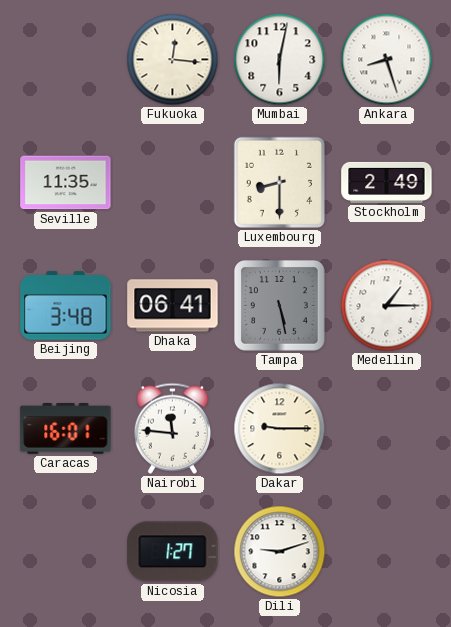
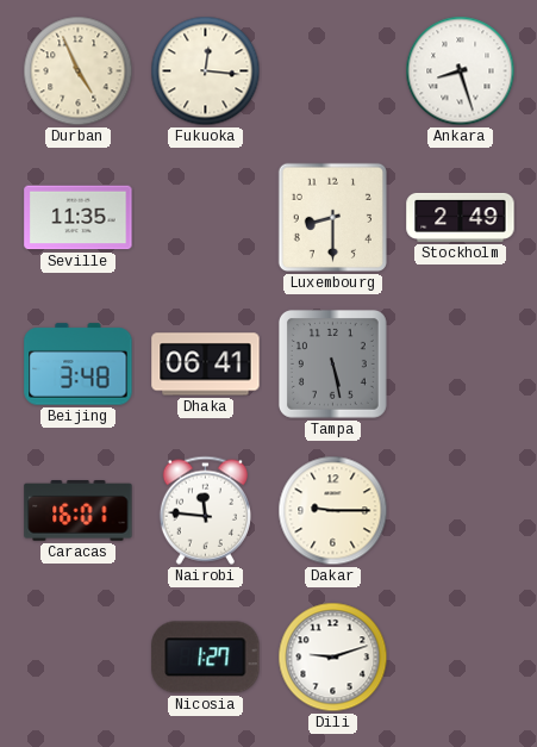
Durban: none -> 4:56 (79, 71)
Mumbai: 6:02 -> none (280, 60)
Medellin: 1:15 -> none (387, 306)
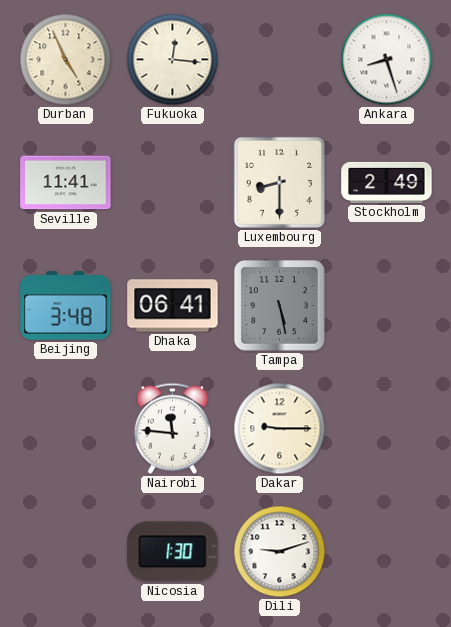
Seville: 11:35 -> 11:41 (66, 183)
Caracas: 16:01 -> none (79, 511)
Nicosia: 1:27 -> 1:30 (173, 552)
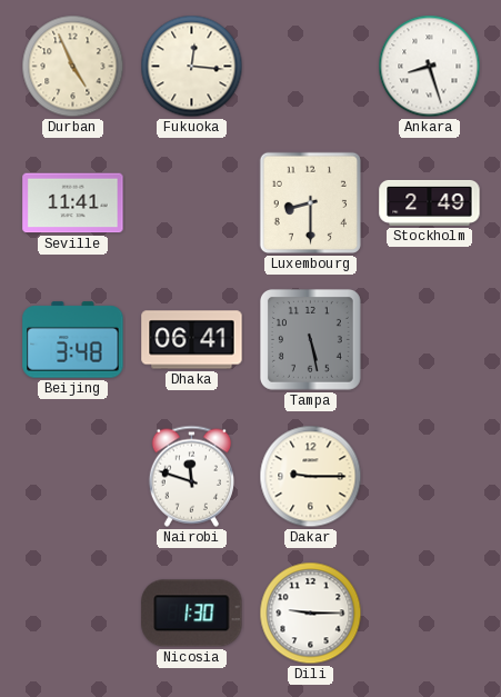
Nairobi: 11:46 -> 11:48 (191, 476)
Dili: 9:12 -> 9:15 (311, 614)
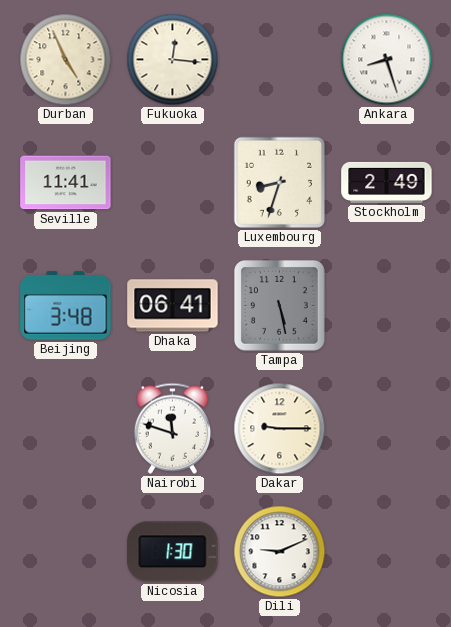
Luxembourg: 8:30 -> 8:33 (279, 182)
Dili: 9:15 -> 9:11 (280, 552)
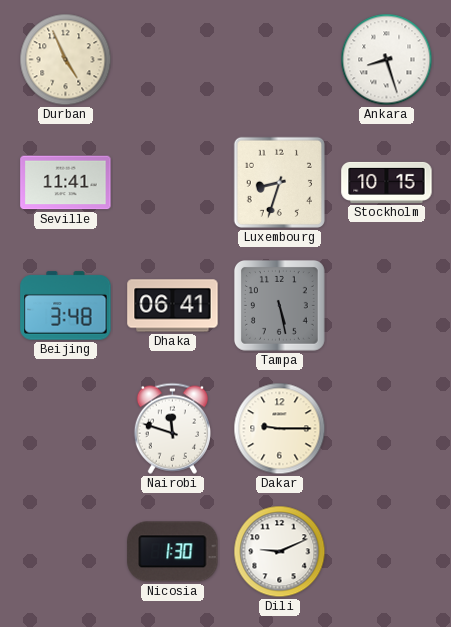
Fukuoka: 12:16 -> none (173, 60)
Stockholm: 2:49 -> 10:15 (387, 182)
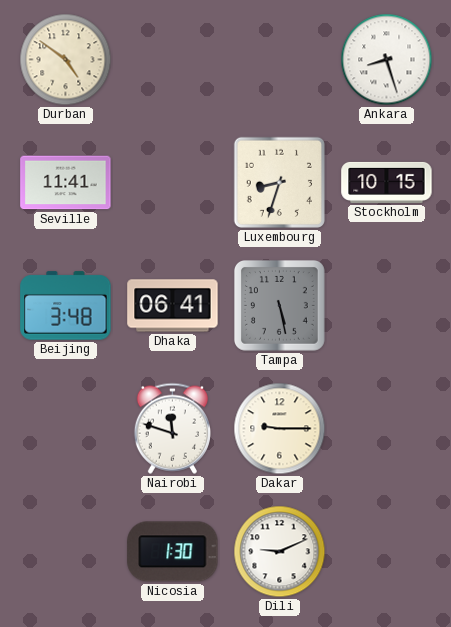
Durban: 4:56 -> 4:51 (66, 60)
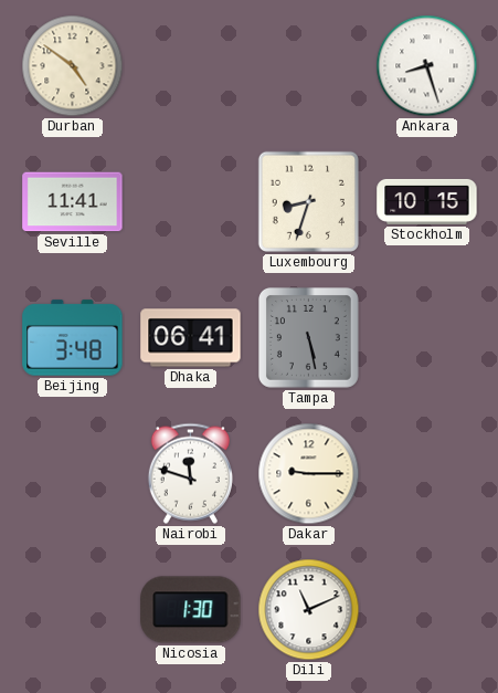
Dili: 9:11 -> 11:11 (309, 610)
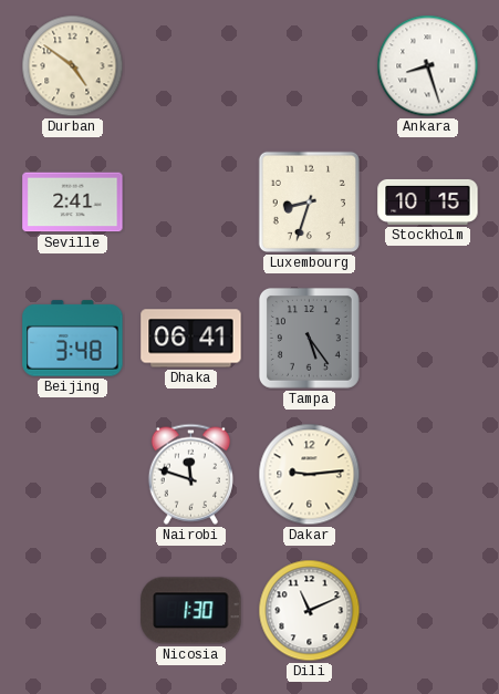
Seville: 11:41 -> 2:41 (73, 203)
Tampa: 5:28 -> 5:24 (309, 338)
Dakar: 9:15 -> 9:14 (310, 475)
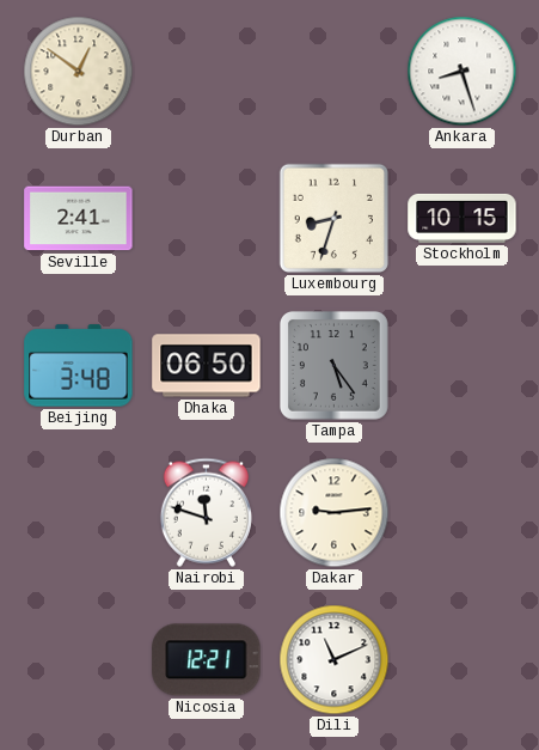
Durban: 4:51 -> 12:51 (79, 72)
Dhaka: 06:41 -> 06:50 (207, 366)
Nicosia: 1:30 -> 12:21 (207, 660)
